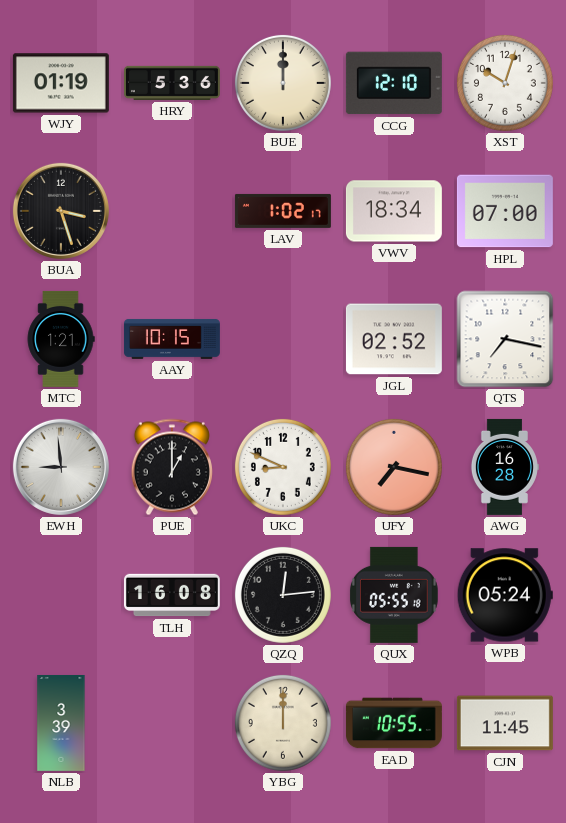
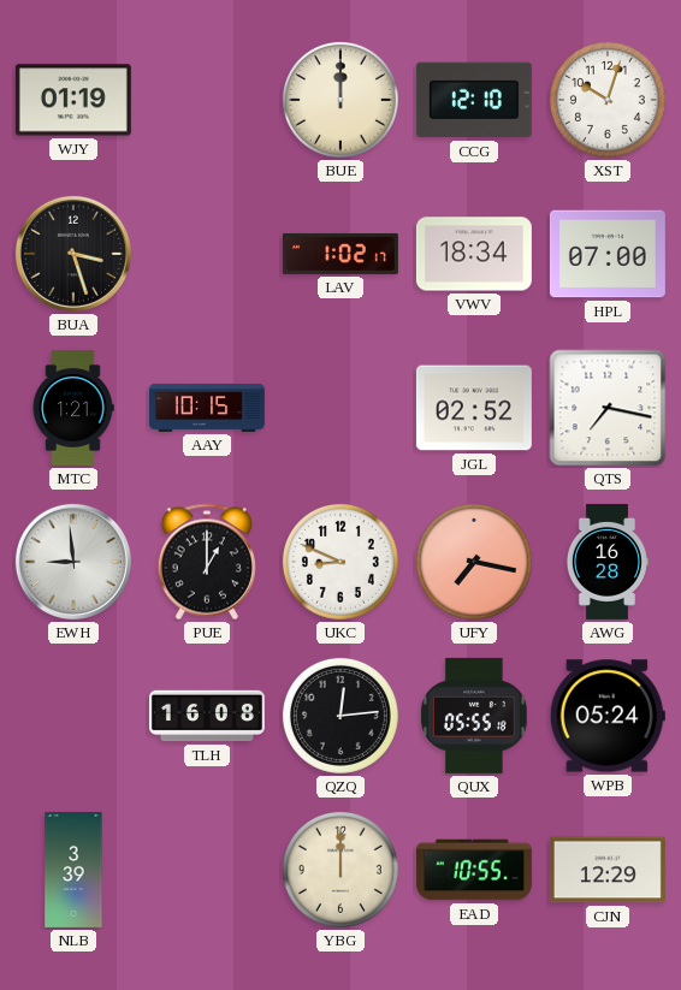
HRY: 5:36 -> none (172, 83)
CJN: 11:45 -> 12:29 (608, 870)
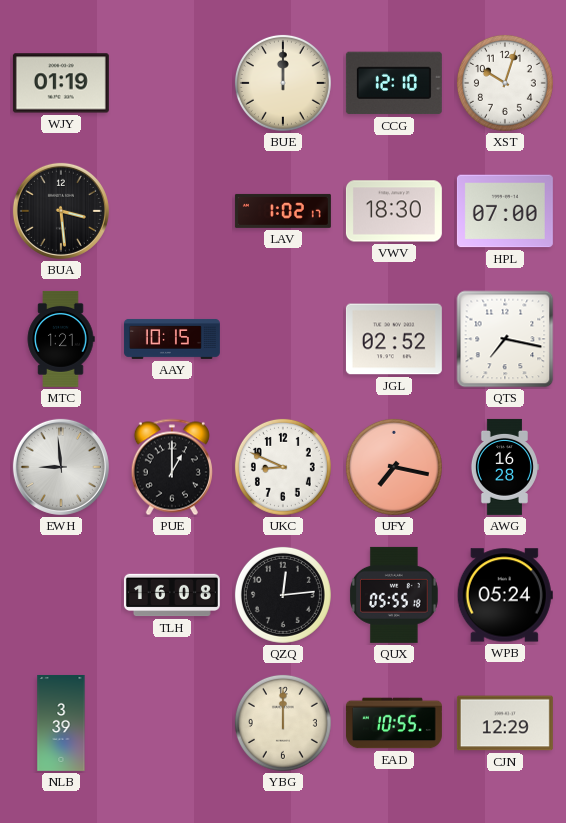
BUA: 3:27 -> 3:29 (61, 211)
VWV: 18:34 -> 18:30 (394, 211)
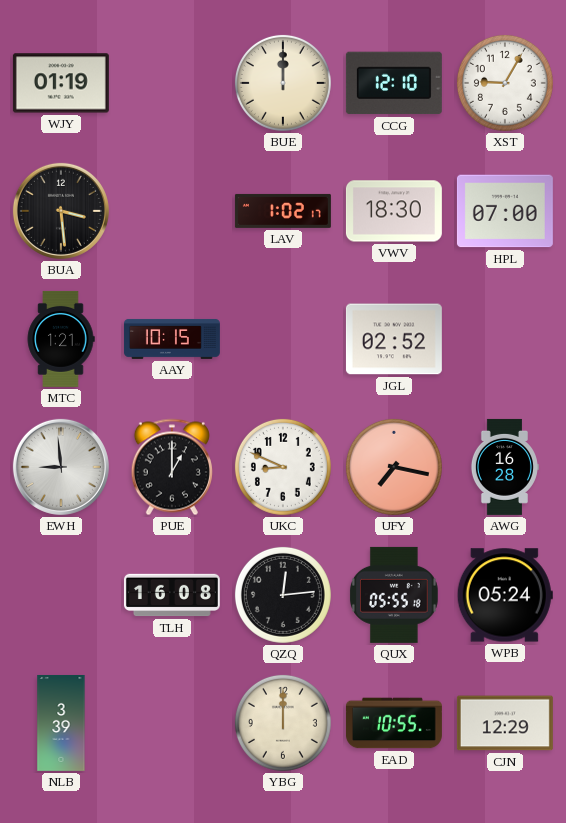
XST: 10:03 -> 9:05 (505, 83)
QTS: 7:17 -> none (505, 339)
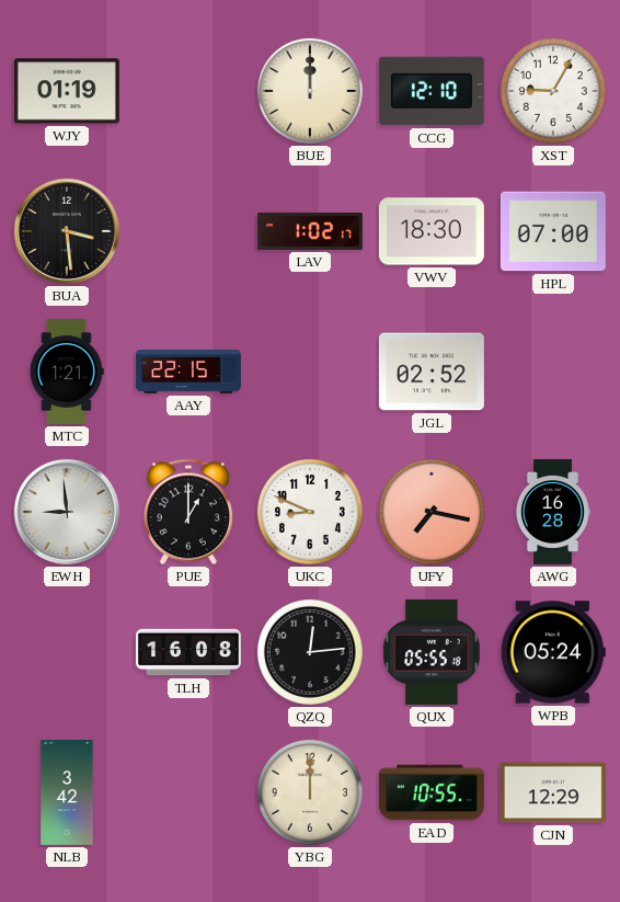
AAY: 10:15 -> 22:15 (188, 372)
NLB: 3:39 -> 3:42 (67, 792)
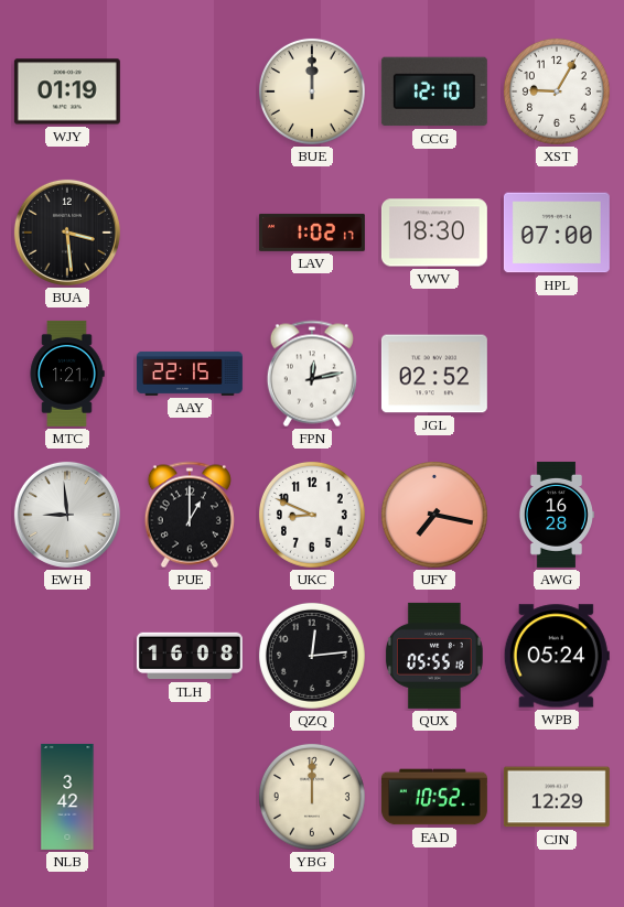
FPN: none -> 12:13 (312, 374)
EAD: 10:55 -> 10:52 (434, 797)
